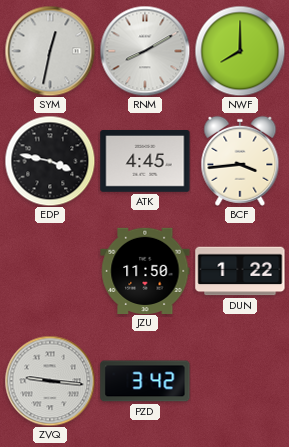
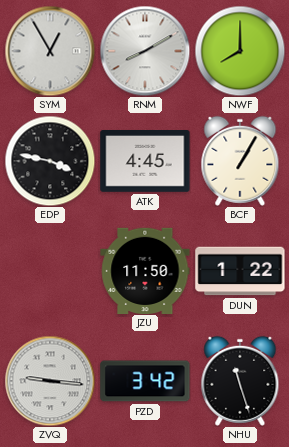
SYM: 12:32 -> 12:55 (50, 51)
BCF: 3:44 -> 1:05 (240, 161)
NHU: none -> 11:27 (240, 381)
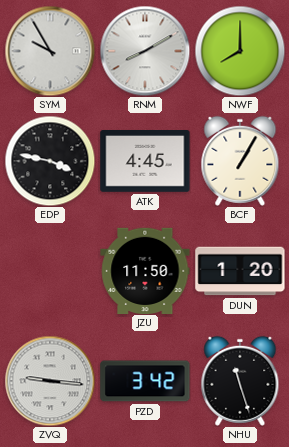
SYM: 12:55 -> 9:55 (50, 51)
DUN: 1:22 -> 1:20 (240, 271)
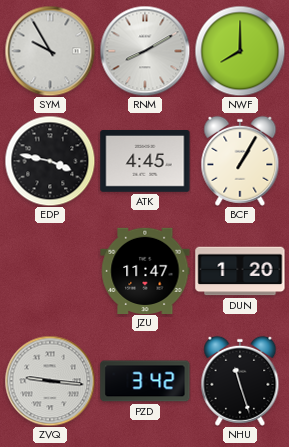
JZU: 11:50 -> 11:47 (145, 270)
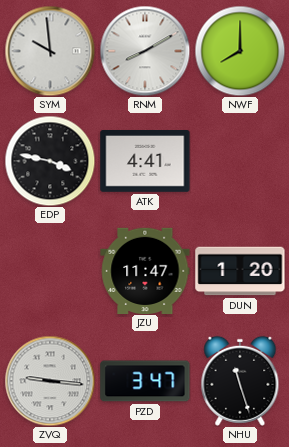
SYM: 9:55 -> 9:59 (50, 51)
ATK: 4:45 -> 4:41 (145, 162)
BCF: 1:05 -> none (240, 161)
PZD: 3:42 -> 3:47 (145, 381)
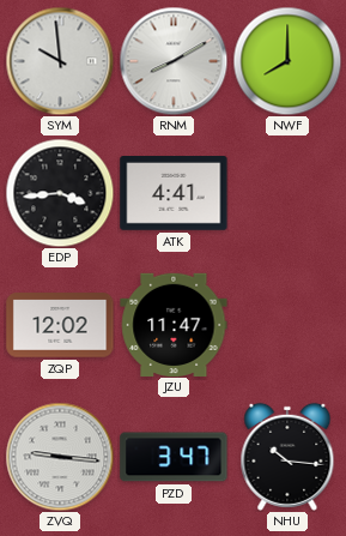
EDP: 3:47 -> 3:44 (60, 193)
ZQP: none -> 12:02 (60, 325)
DUN: 1:20 -> none (240, 271)
NHU: 11:27 -> 10:16 (287, 457)
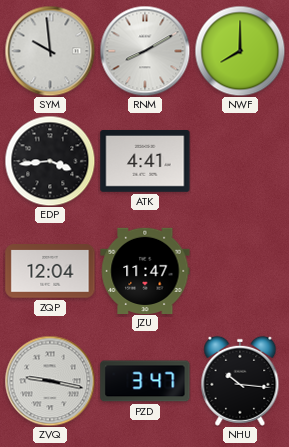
ZQP: 12:02 -> 12:04 (50, 271)
ZVQ: 9:16 -> 9:17 (50, 381)
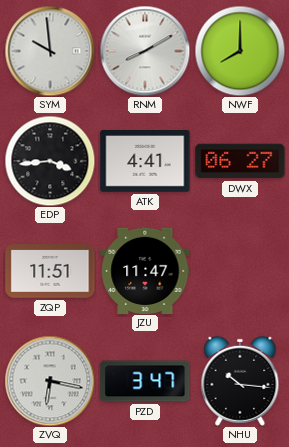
DWX: none -> 06:27 (240, 161)
ZQP: 12:04 -> 11:51 (50, 271)
ZVQ: 9:17 -> 6:17 (50, 381)
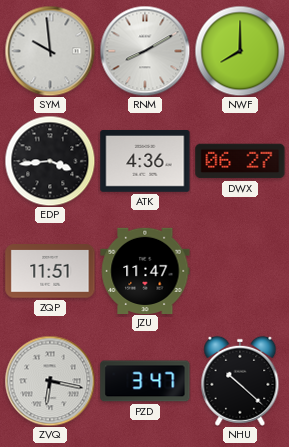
ATK: 4:41 -> 4:36 (145, 162)
NHU: 10:16 -> 10:22 (240, 381)
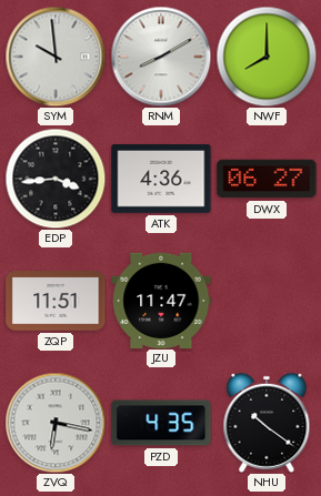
PZD: 3:47 -> 4:35 (161, 423)
NHU: 10:22 -> 10:21 (267, 423)
